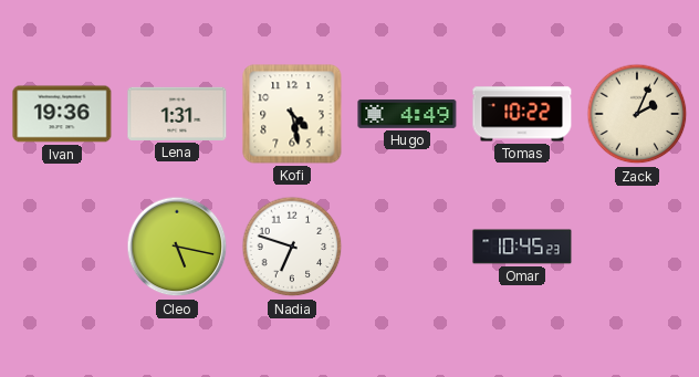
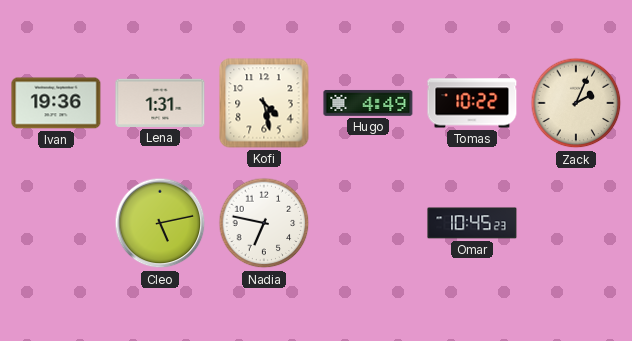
Cleo: 5:17 -> 5:13 (160, 223)
Nadia: 6:48 -> 6:47 (264, 223)
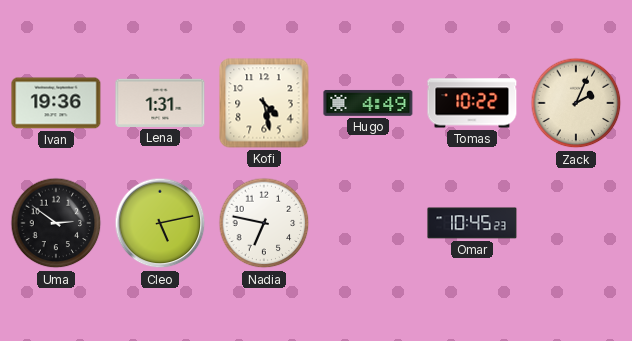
Uma: none -> 2:51 (56, 223)
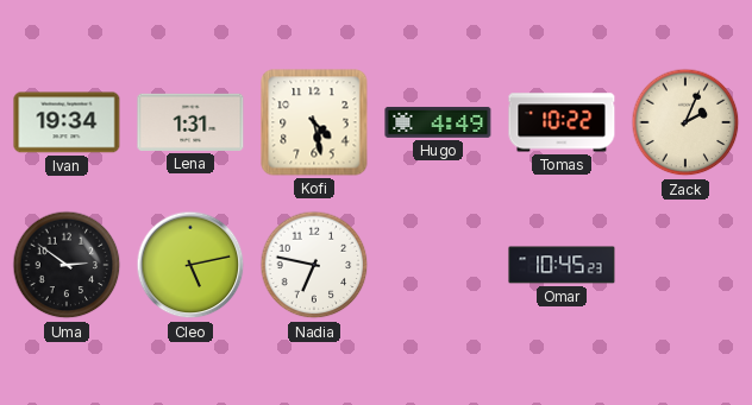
Ivan: 19:36 -> 19:34 (67, 122)
